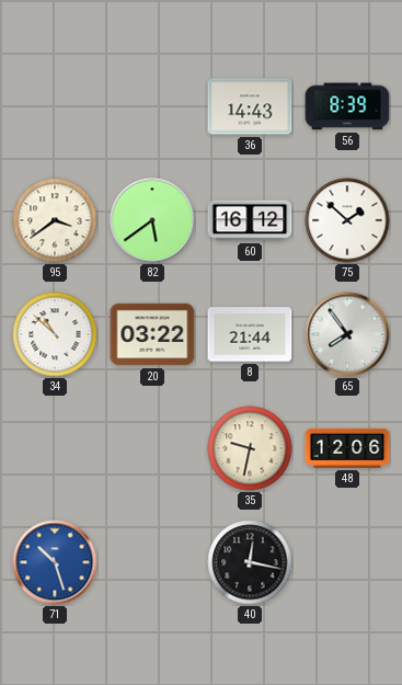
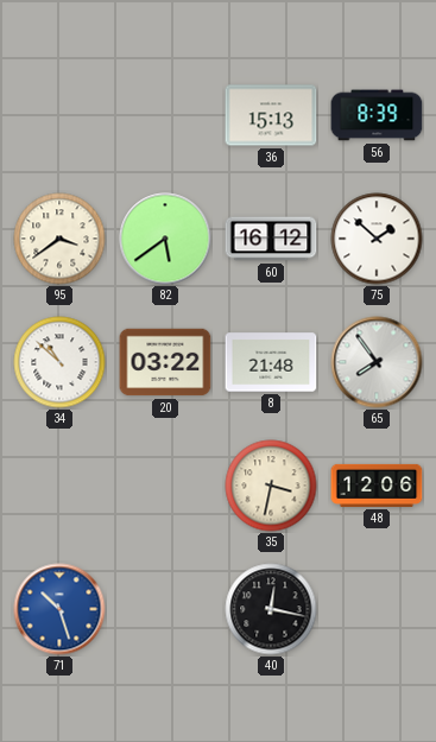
36: 14:43 -> 15:13 (271, 115)
8: 21:44 -> 21:48 (271, 362)
35: 9:32 -> 3:32 (271, 486)
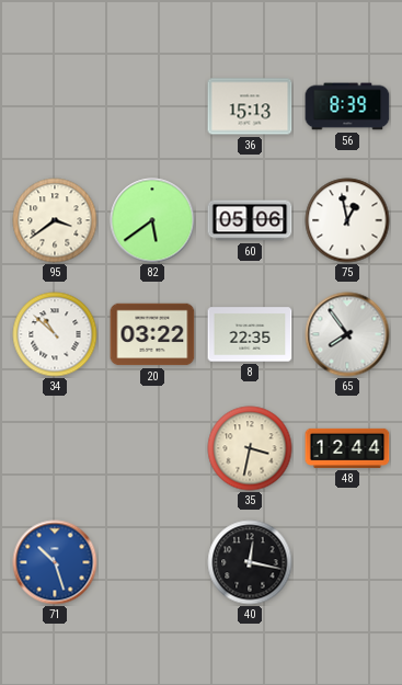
60: 16:12 -> 05:06 (250, 220)
75: 1:52 -> 12:58 (347, 220)
8: 21:48 -> 22:35 (250, 334)
48: 12:06 -> 12:44 (347, 448)
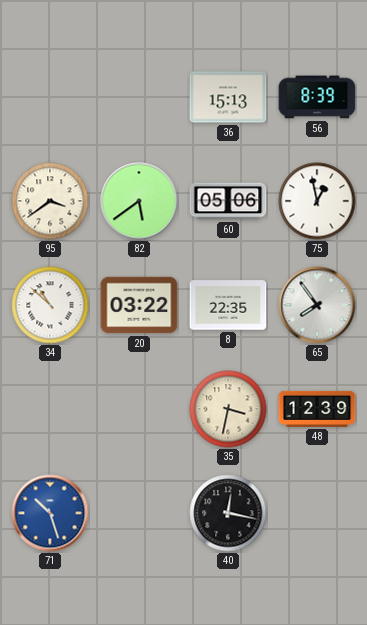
48: 12:44 -> 12:39 (317, 409)
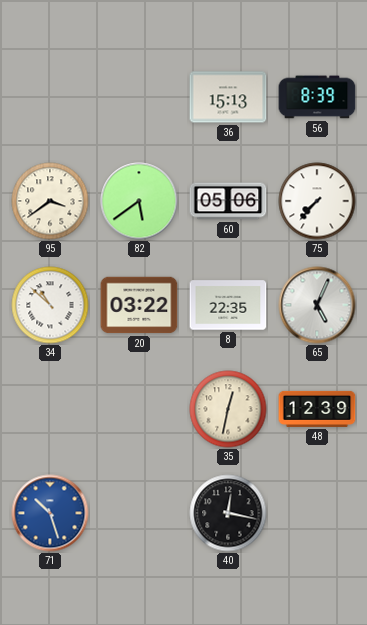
75: 12:58 -> 7:37 (317, 201)
65: 7:54 -> 5:04 (317, 305)
35: 3:32 -> 12:32 (228, 409)
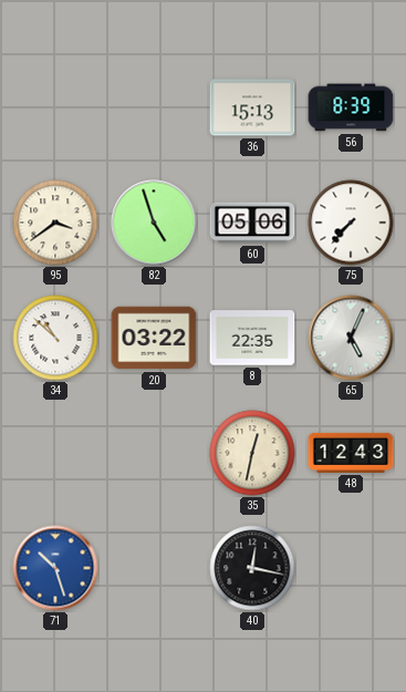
82: 5:39 -> 4:57 (154, 223)
48: 12:39 -> 12:43 (351, 453)
